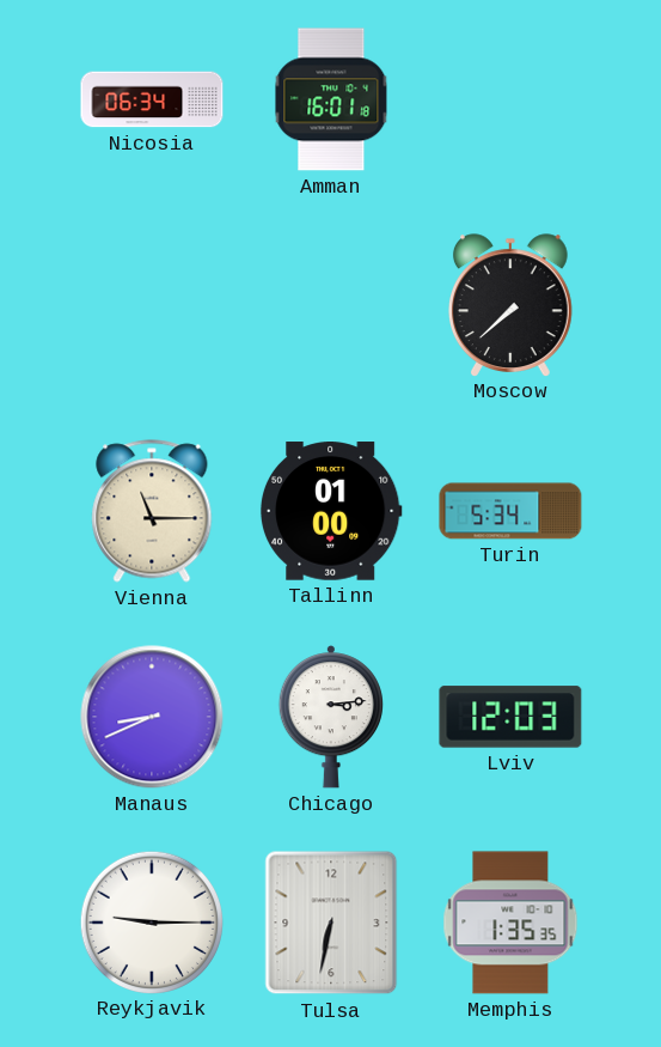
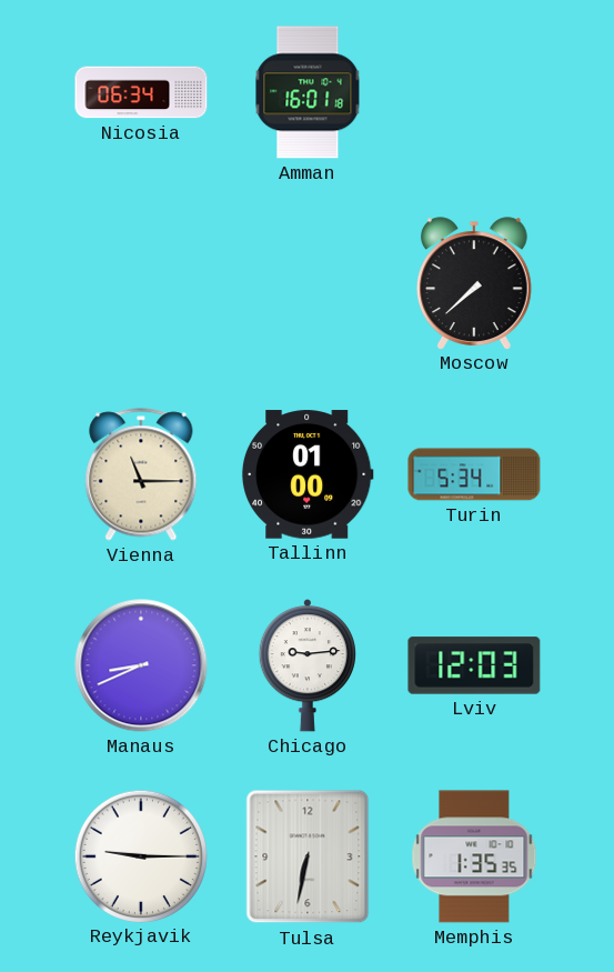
Chicago: 3:14 -> 9:14 (306, 665)
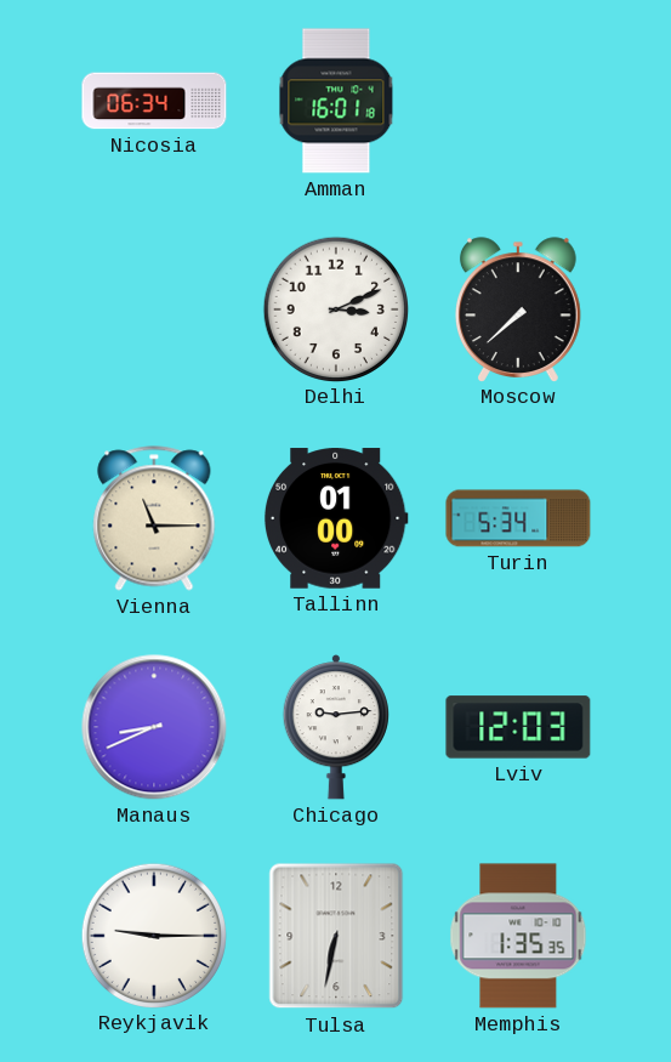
Delhi: none -> 3:11 (335, 308)
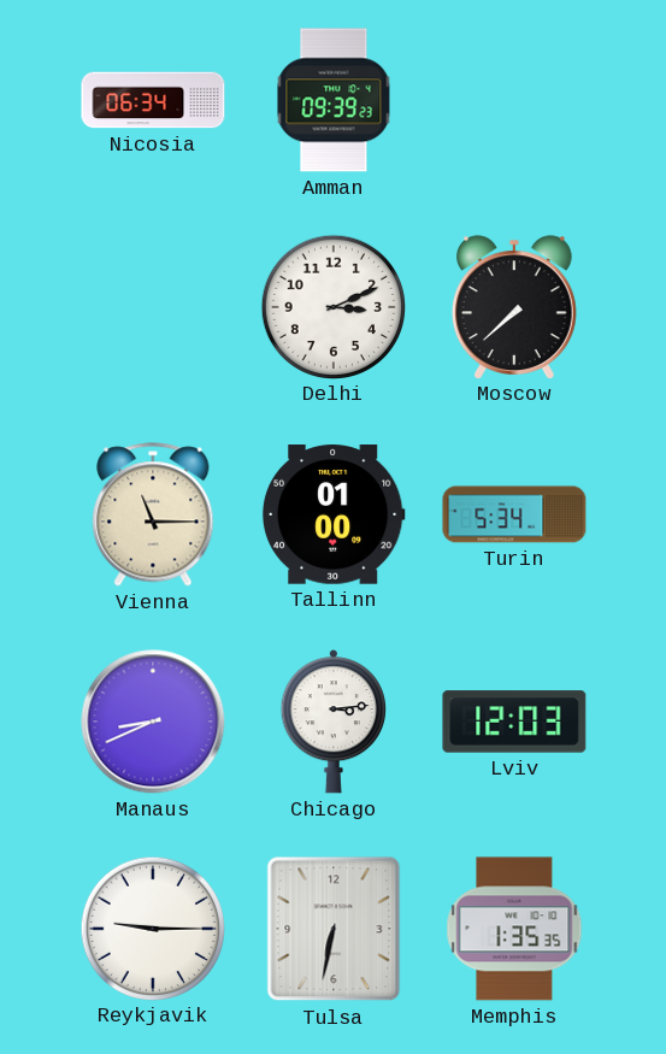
Amman: 16:01 -> 09:39 (334, 100)
Chicago: 9:14 -> 3:14 (332, 722)
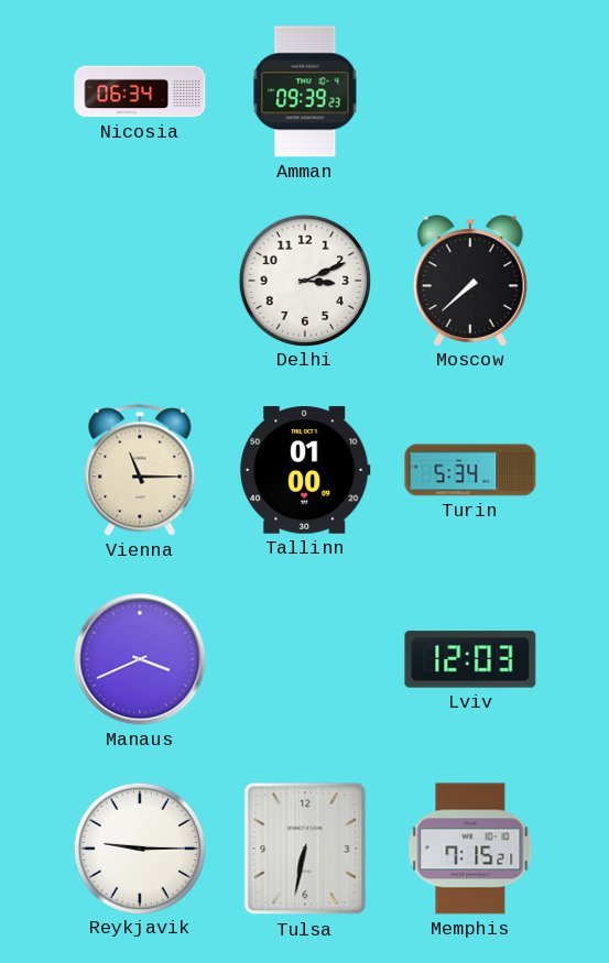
Manaus: 8:41 -> 3:41 (140, 659)
Chicago: 3:14 -> none (332, 722)
Memphis: 1:35 -> 7:15 (470, 849)
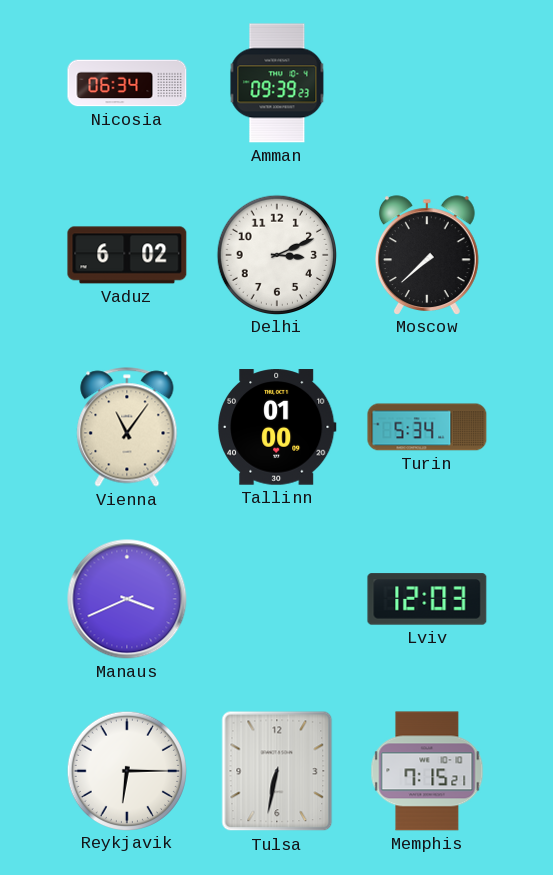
Vaduz: none -> 6:02 (127, 255)
Vienna: 11:15 -> 11:06 (127, 427)
Reykjavik: 9:15 -> 6:15 (126, 770)
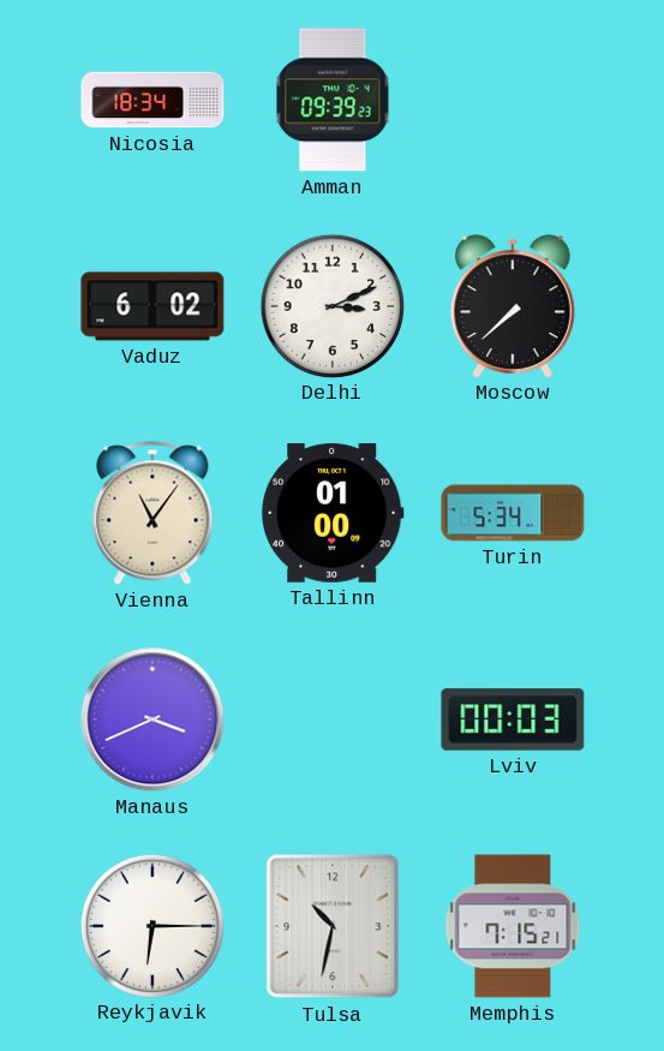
Nicosia: 06:34 -> 18:34 (152, 100)
Lviv: 12:03 -> 00:03 (513, 719)
Tulsa: 6:32 -> 10:32 (333, 926)
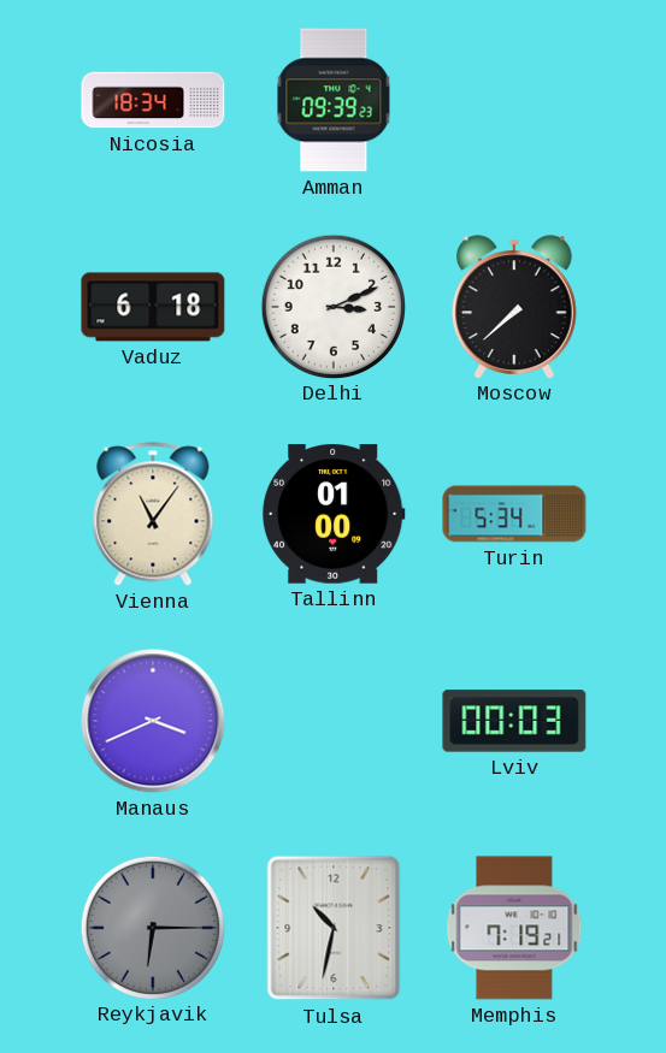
Vaduz: 6:02 -> 6:18 (153, 307)
Reykjavik dial: white -> grey (152, 927)
Memphis: 7:15 -> 7:19 (514, 928)
